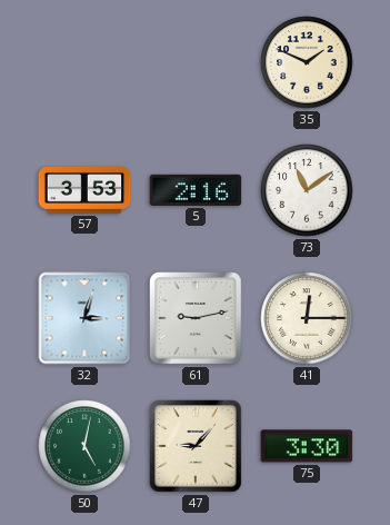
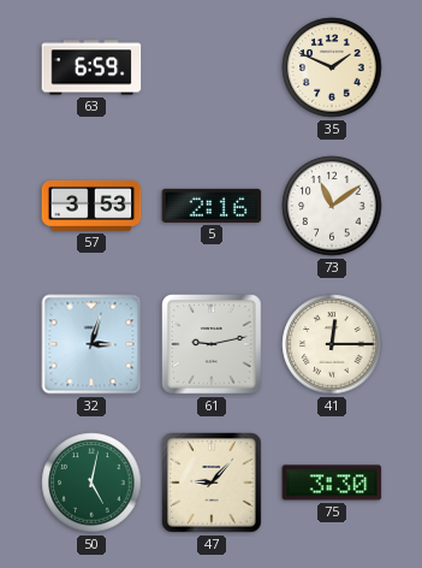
63: none -> 6:59 (91, 67)
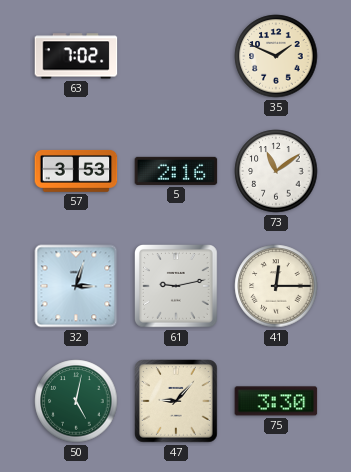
63: 6:59 -> 7:02 (76, 56)
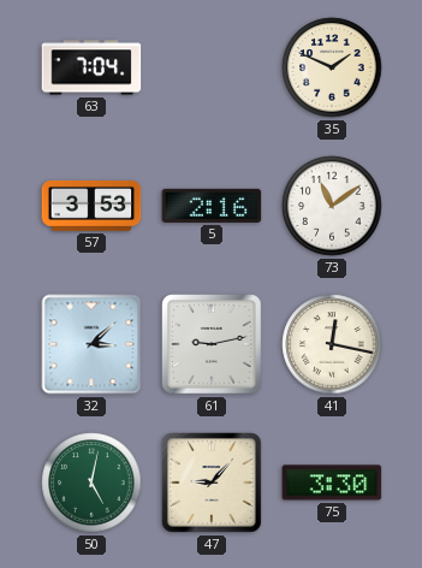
63: 7:02 -> 7:04 (91, 67)
32: 3:03 -> 3:08 (91, 344)
41: 12:15 -> 12:17 (332, 344)
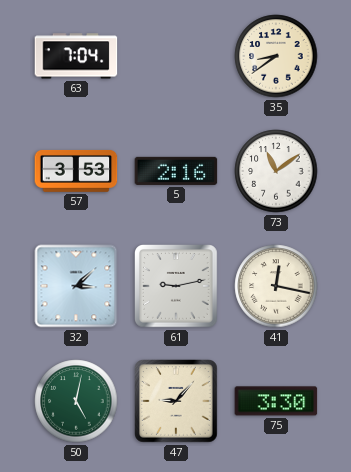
35: 1:49 -> 8:39 (276, 56)
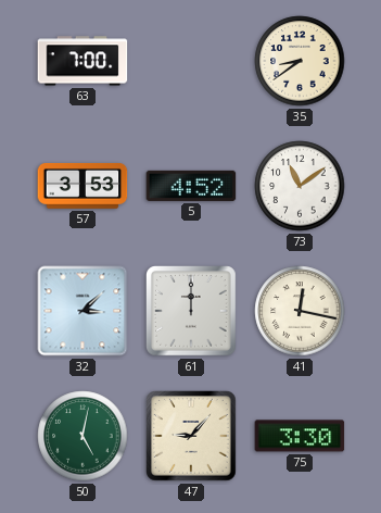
63: 7:04 -> 7:00 (82, 61)
5: 2:16 -> 4:52 (191, 186)
61: 9:13 -> 12:00 (191, 311)
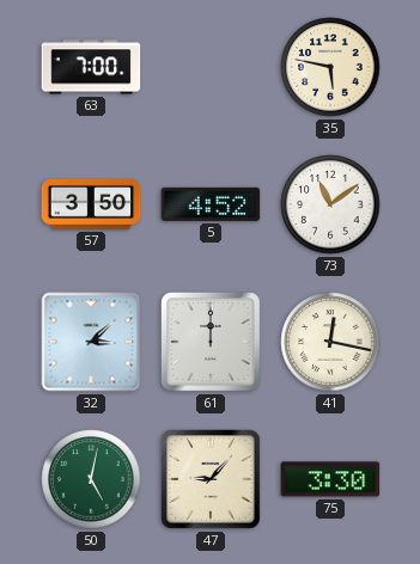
35: 8:39 -> 5:47 (330, 67)
57: 3:53 -> 3:50 (91, 204)
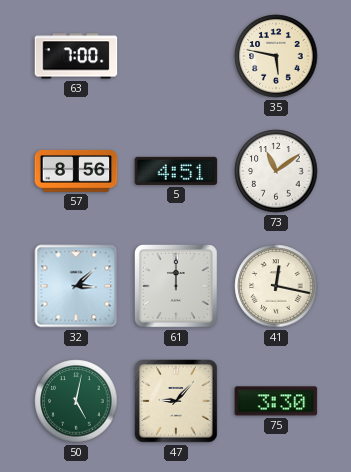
57: 3:50 -> 8:56 (76, 171)
5: 4:52 -> 4:51 (176, 171)
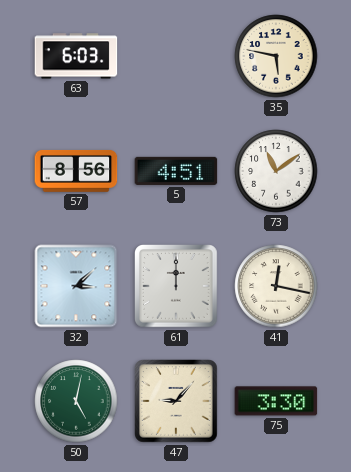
63: 7:00 -> 6:03 (76, 56)
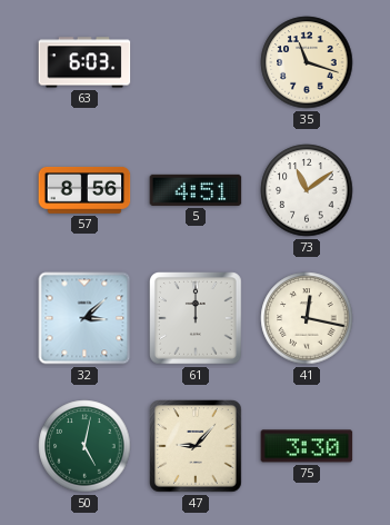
35: 5:47 -> 11:18 (307, 62)
